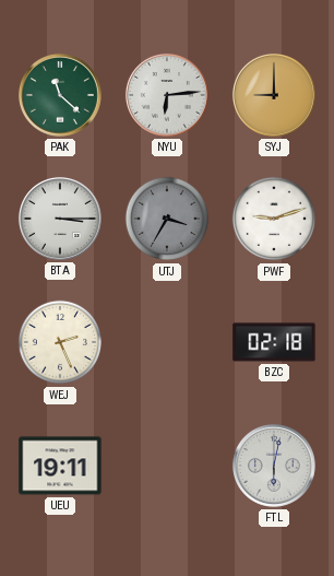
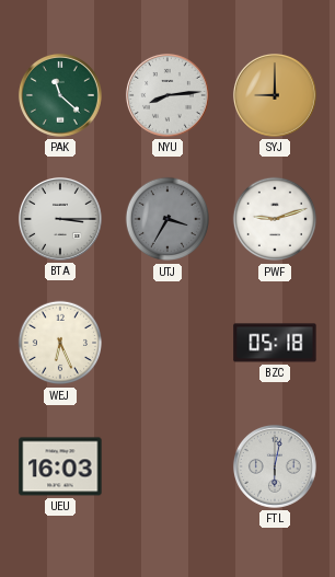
NYU: 6:14 -> 8:14 (168, 95)
WEJ: 2:26 -> 6:26 (60, 343)
BZC: 02:18 -> 05:18 (275, 343)
UEU: 19:11 -> 16:03 (60, 466)
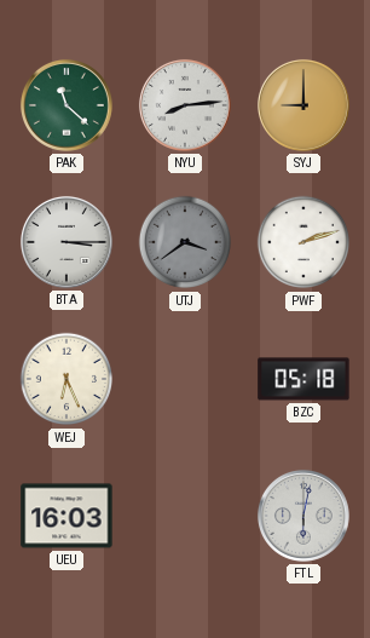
UTJ: 3:35 -> 3:39 (185, 242)
PWF: 9:12 -> 2:12 (303, 242)
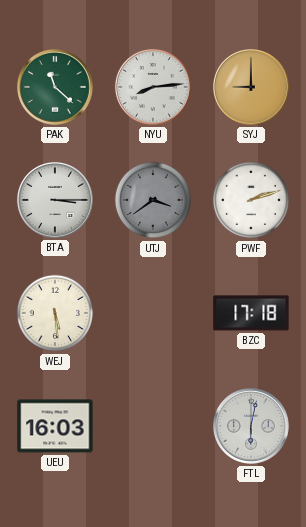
WEJ: 6:26 -> 5:29 (55, 313)
BZC: 05:18 -> 17:18 (251, 313)
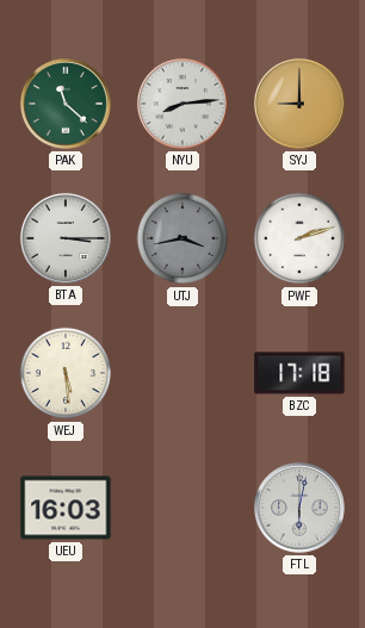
UTJ: 3:39 -> 3:43 (182, 238)
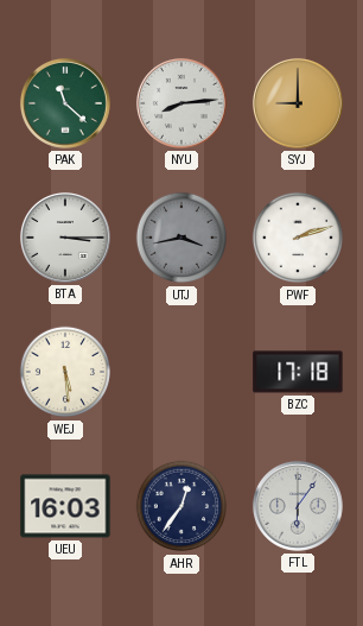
AHR: none -> 12:36 (181, 506)
FTL: 6:02 -> 6:06 (298, 506)
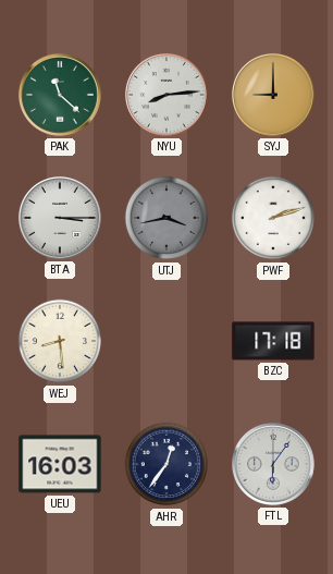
WEJ: 5:29 -> 8:29 (60, 341)
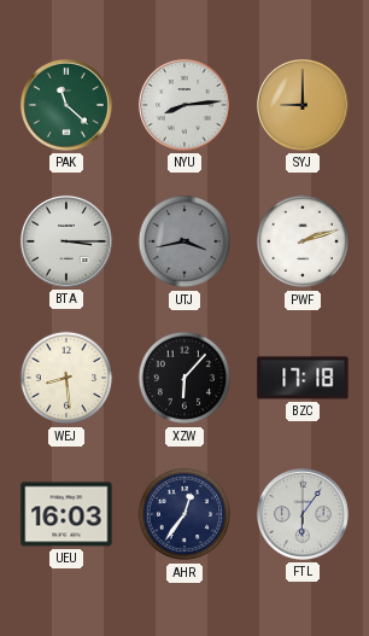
XZW: none -> 6:07 (184, 378)
